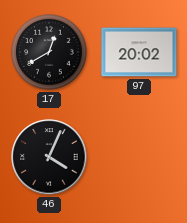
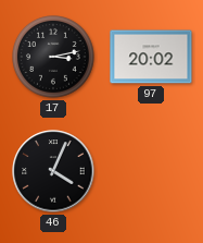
17: 12:40 -> 3:13 (54, 58)
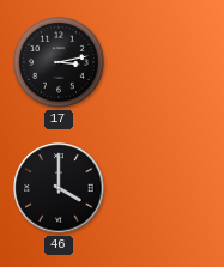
97: 20:02 -> none (151, 57)
46: 4:04 -> 4:00 (59, 188)
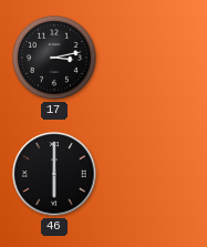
46: 4:00 -> 6:00 (54, 174)
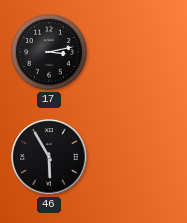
46: 6:00 -> 5:55 (49, 157)
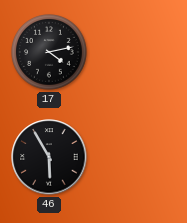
17: 3:13 -> 4:13 (50, 53)
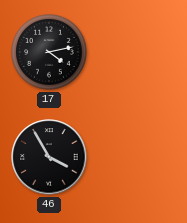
46: 5:55 -> 3:55 (49, 157)
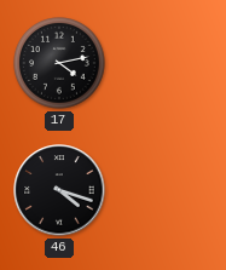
46: 3:55 -> 4:18 (59, 190)
